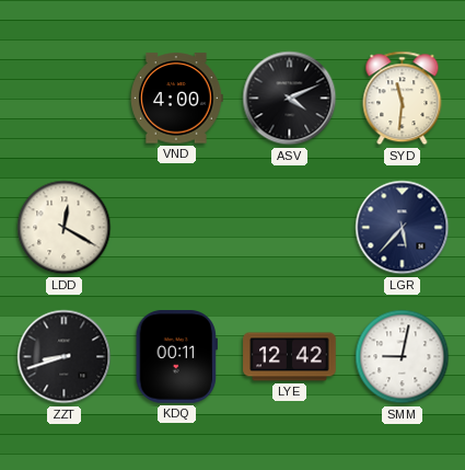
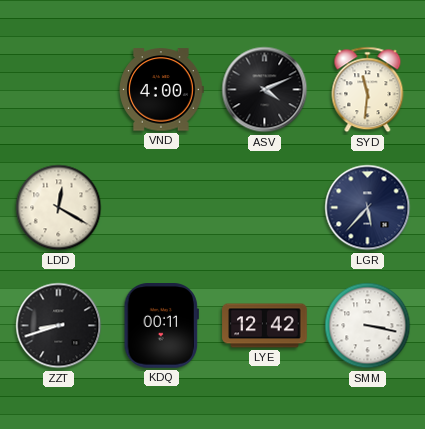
SMM: 9:02 -> 3:17 (368, 326)
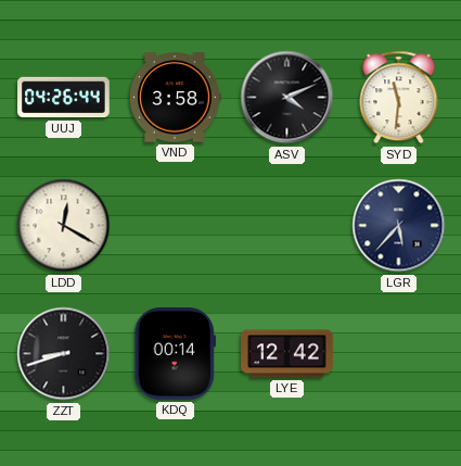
UUJ: none -> 04:26 (64, 98)
VND: 4:00 -> 3:58 (176, 98)
KDQ: 00:11 -> 00:14 (175, 354)
SMM: 3:17 -> none (368, 326)
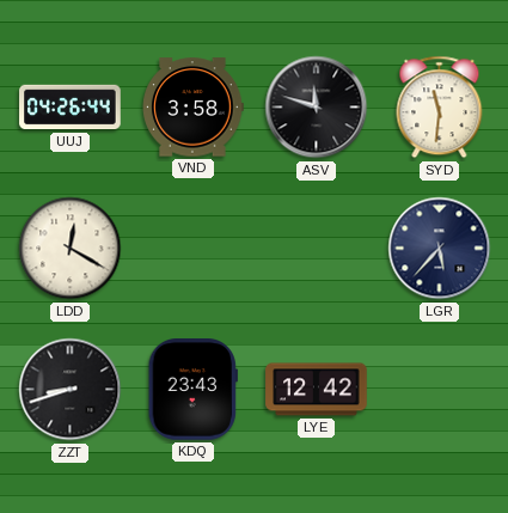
ASV: 4:11 -> 11:48 (317, 108)
KDQ: 00:14 -> 23:43 (192, 390)
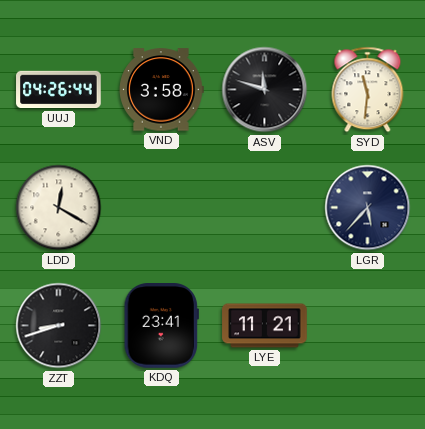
KDQ: 23:43 -> 23:41 (161, 326)
LYE: 12:42 -> 11:21 (265, 326)
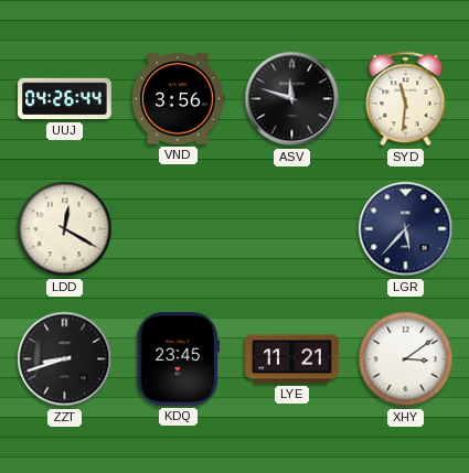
VND: 3:58 -> 3:56 (179, 99)
KDQ: 23:41 -> 23:45 (178, 359)
XHY: none -> 3:09 (406, 359)
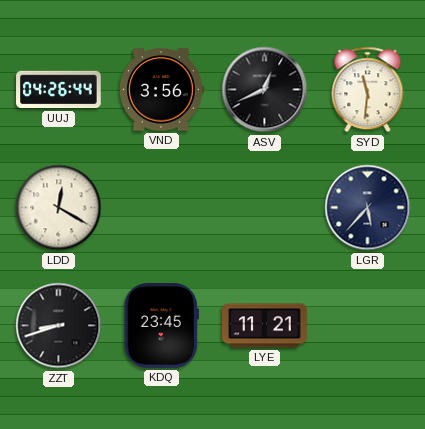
ASV: 11:48 -> 12:41 (265, 90)
XHY: 3:09 -> none (406, 359)
